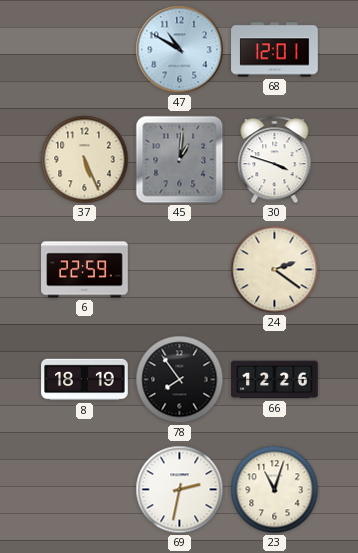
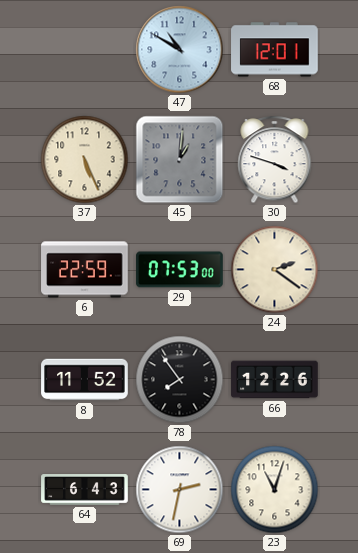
29: none -> 07:53 (180, 270)
8: 18:19 -> 11:52 (85, 380)
64: none -> 6:43 (85, 490)
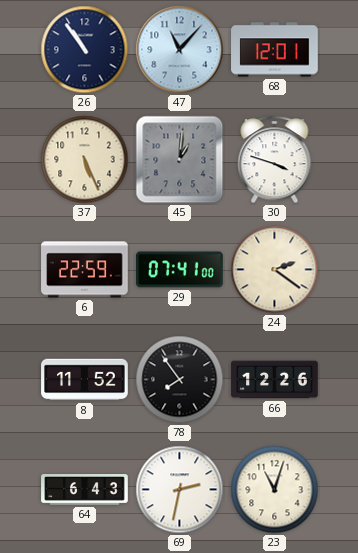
26: none -> 10:54 (85, 50)
47: 10:50 -> 11:07 (180, 50)
29: 07:53 -> 07:41 (180, 270)
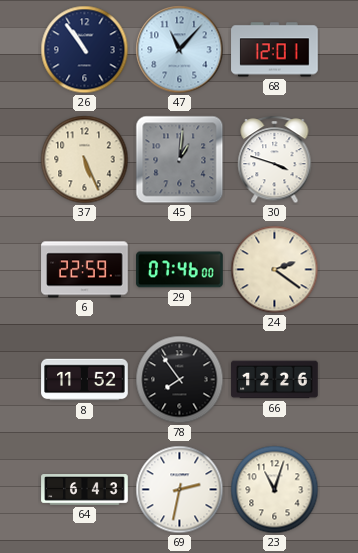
29: 07:41 -> 07:46 (180, 270)
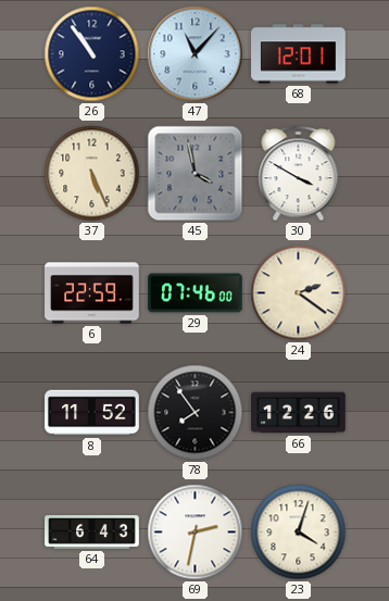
45: 1:01 -> 3:58 (196, 174)
30: 3:48 -> 3:50 (299, 174)
23: 11:03 -> 4:03 (299, 533)
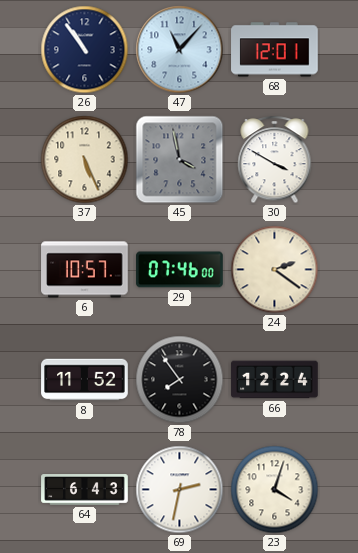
6: 22:59 -> 10:57 (85, 270)
66: 12:26 -> 12:24 (275, 380)
